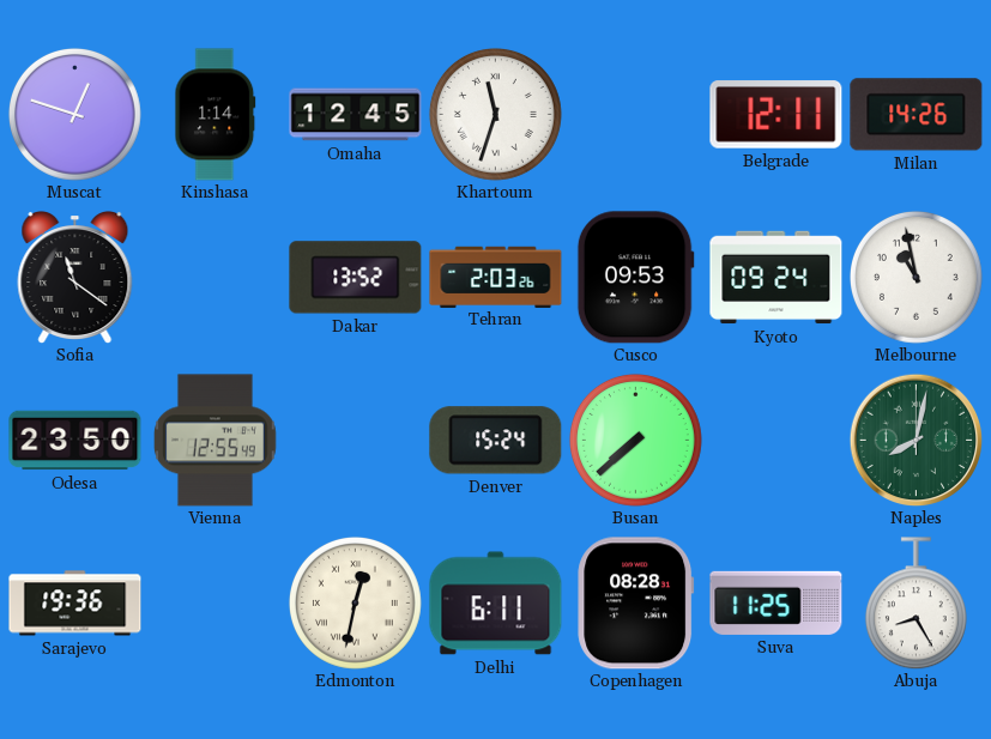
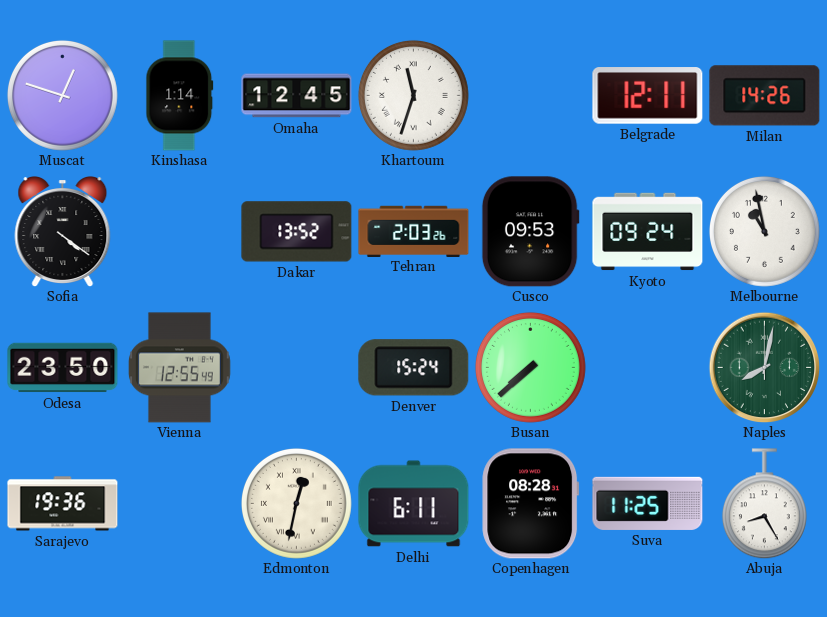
Sofia: 11:21 -> 4:21 (63, 232)
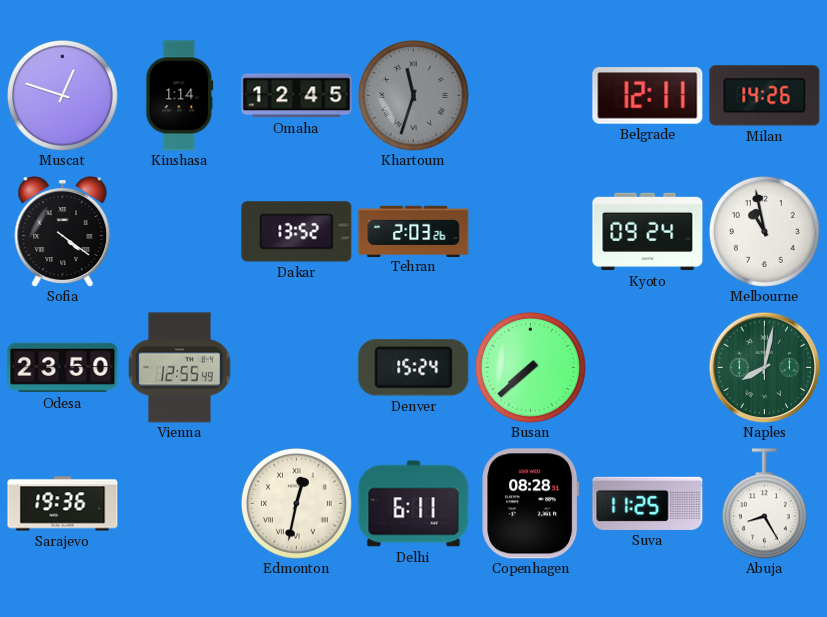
Khartoum dial: white -> grey (413, 95)
Cusco: 09:53 -> none (530, 232)
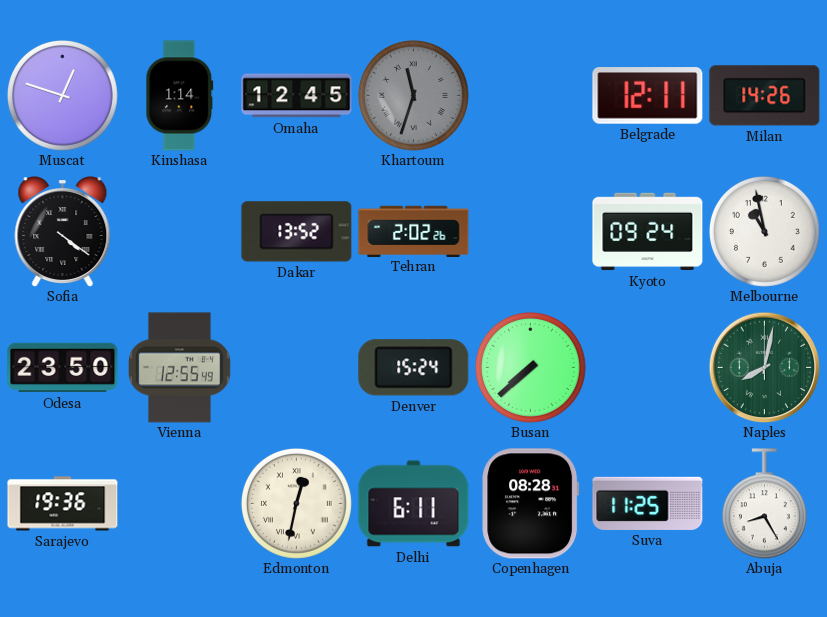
Tehran: 2:03 -> 2:02 (414, 231)
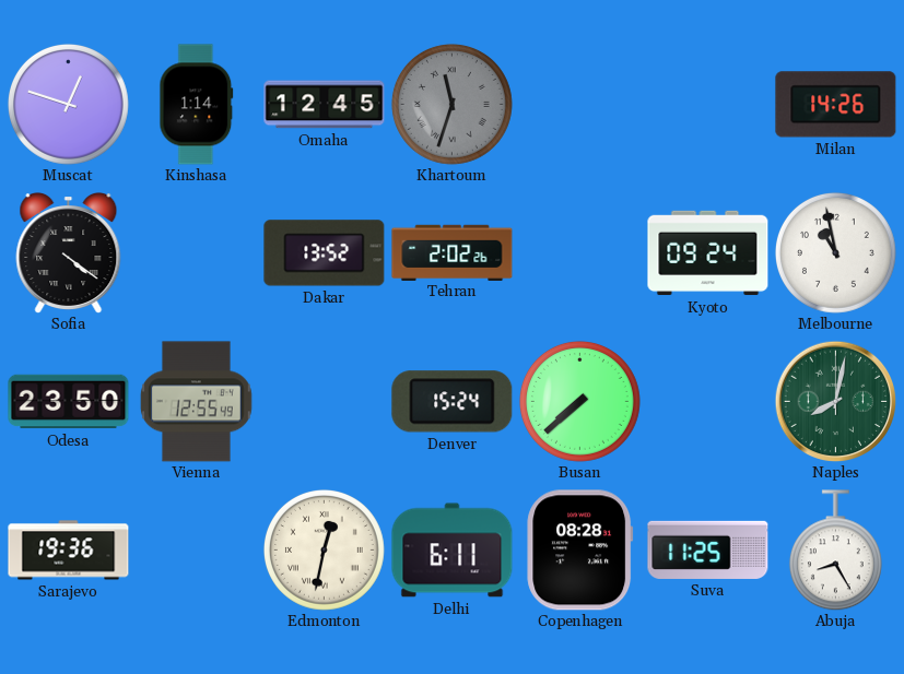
Belgrade: 12:11 -> none (648, 96)
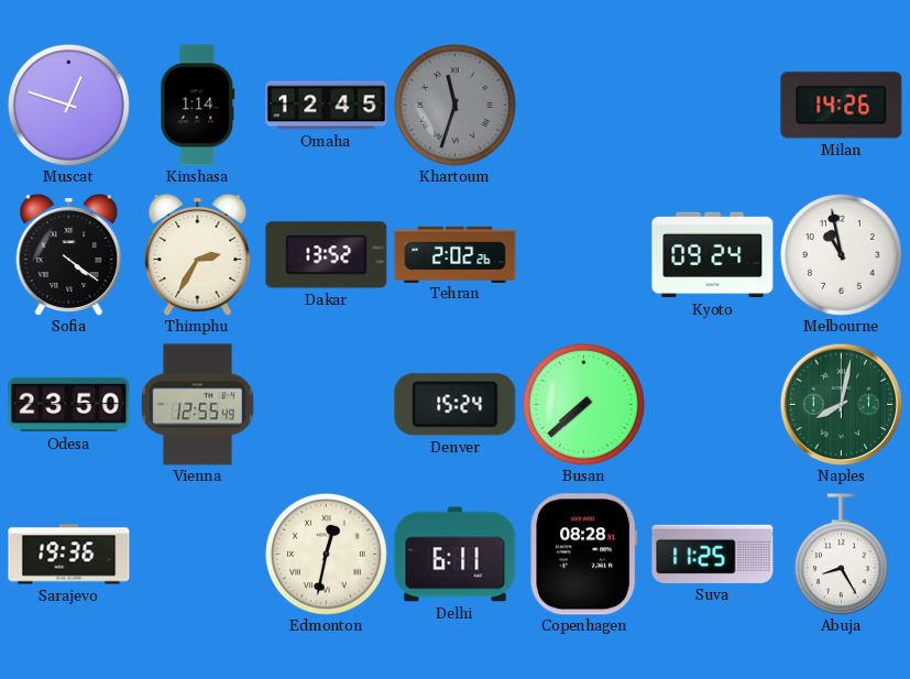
Thimphu: none -> 2:35 (198, 255)
